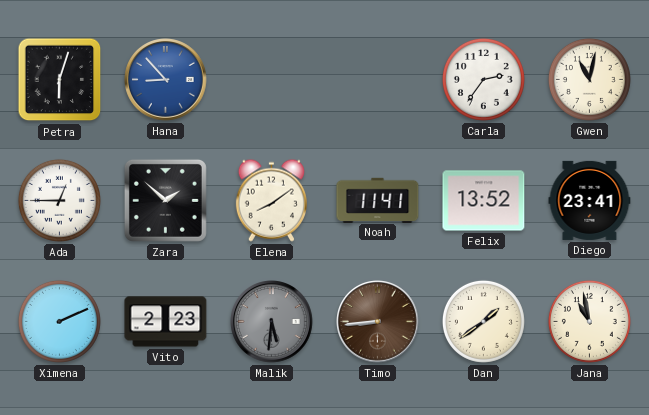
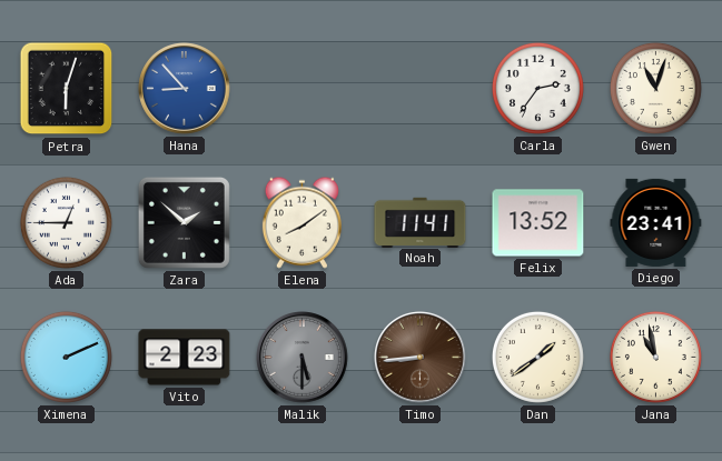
Gwen: 11:02 -> 11:03 (655, 88)
Malik: 5:31 -> 5:30 (303, 358)
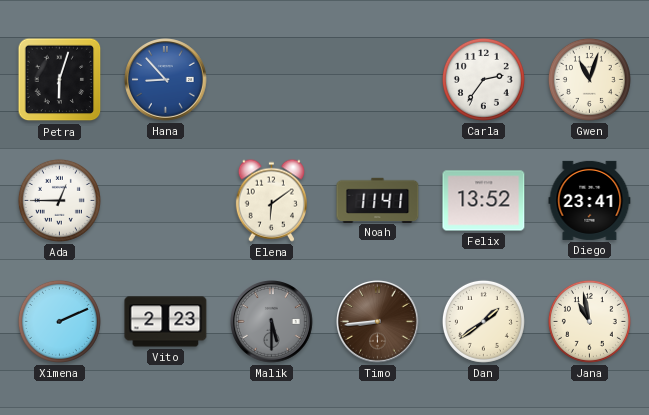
Zara: 1:52 -> none (184, 222)
Elena: 8:09 -> 6:09 (271, 200)
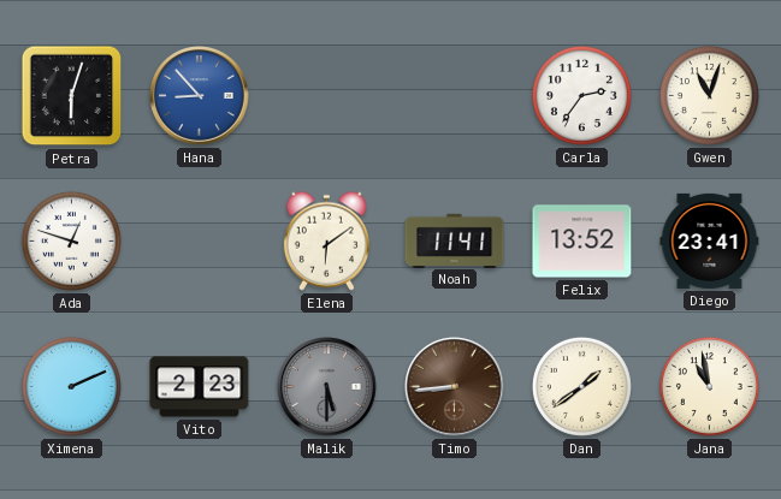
Ada: 12:45 -> 12:48 (71, 240)
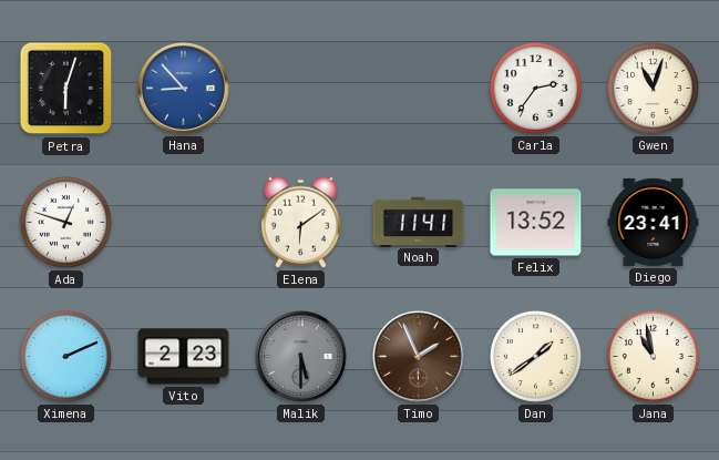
Timo: 8:44 -> 1:56 (419, 357)
